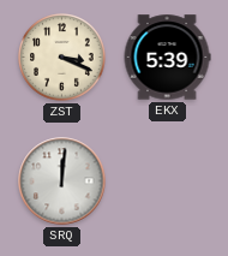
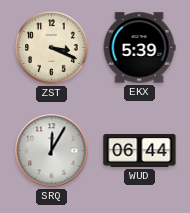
SRQ: 12:01 -> 12:05 (52, 151)
WUD: none -> 06:44 (140, 150)
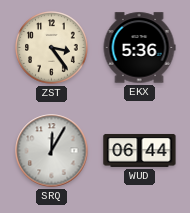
ZST: 3:19 -> 3:24 (52, 48)
EKX: 5:39 -> 5:36 (139, 48)
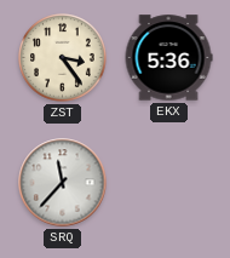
SRQ: 12:05 -> 11:37 (63, 183)
WUD: 06:44 -> none (140, 150)
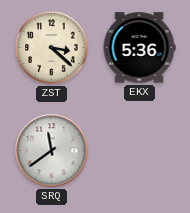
ZST: 3:24 -> 3:22 (52, 48)
SRQ: 11:37 -> 11:39 (52, 151)
